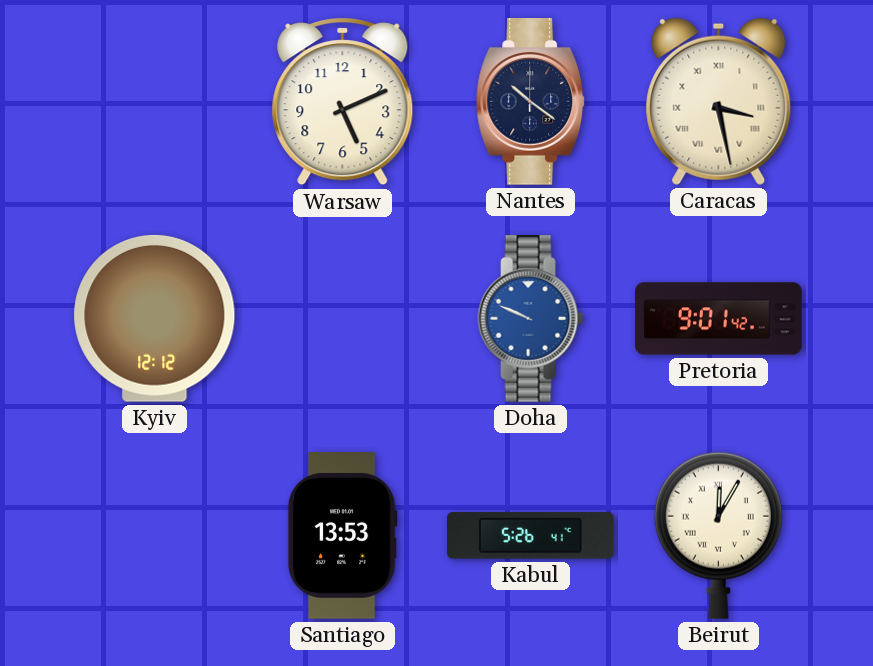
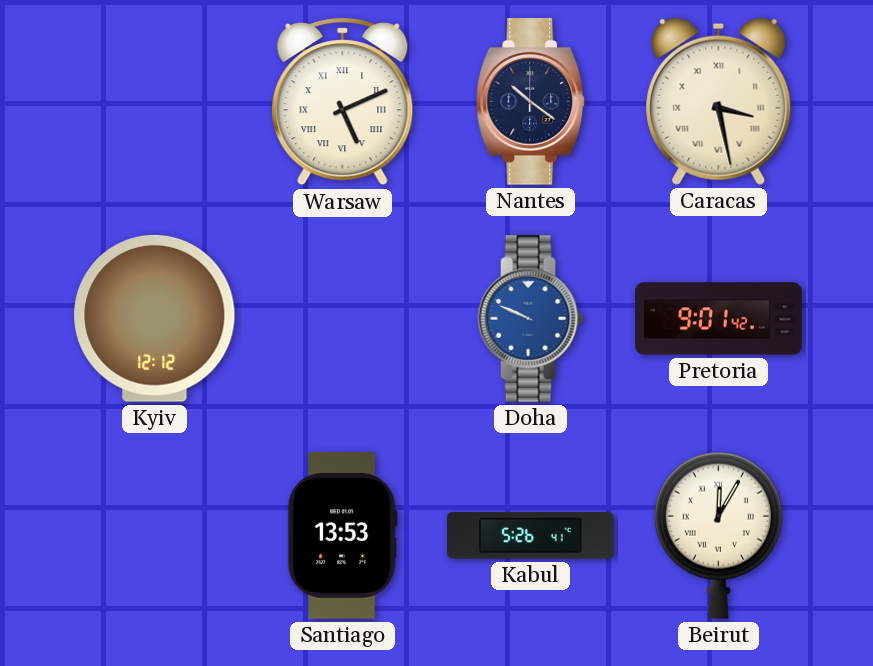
Warsaw numerals: Arabic -> Roman (343, 102)
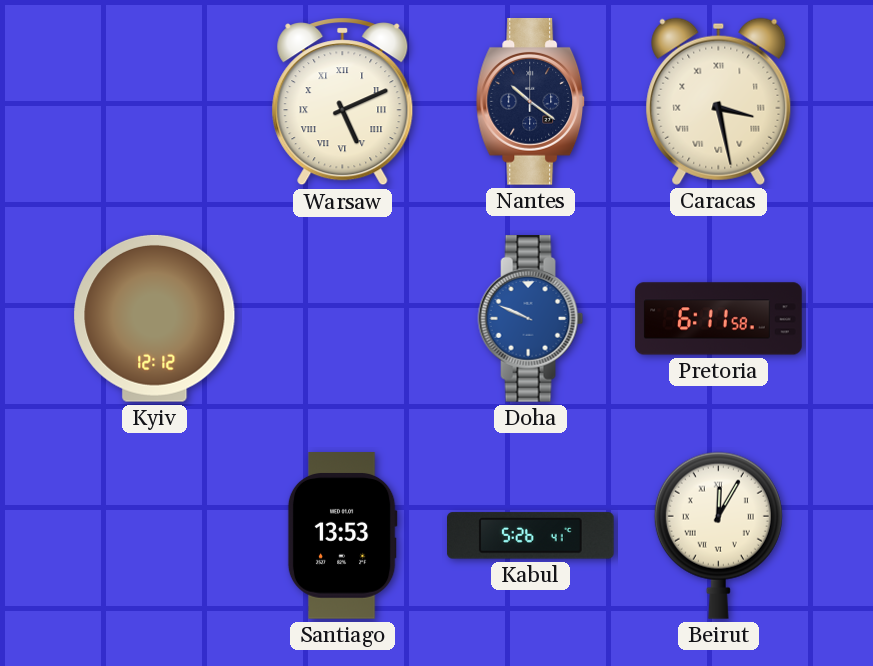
Pretoria: 9:01 -> 6:11 (719, 319)
